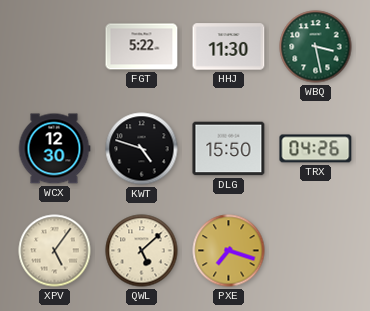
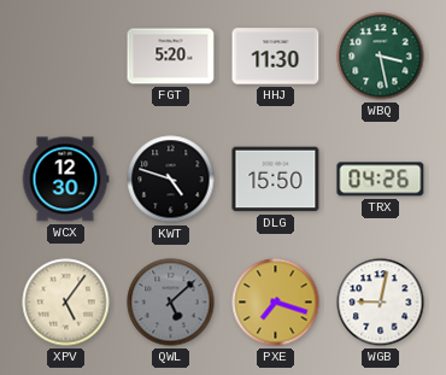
FGT: 5:22 -> 5:20 (171, 57)
QWL dial: cream -> grey (171, 303)
WGB: none -> 9:02 (381, 303)
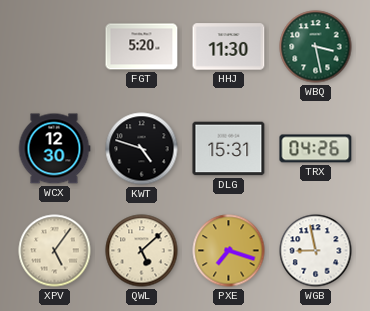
DLG: 15:50 -> 15:31 (229, 149)
QWL dial: grey -> cream (142, 251)
WGB: 9:02 -> 8:58 (316, 251)
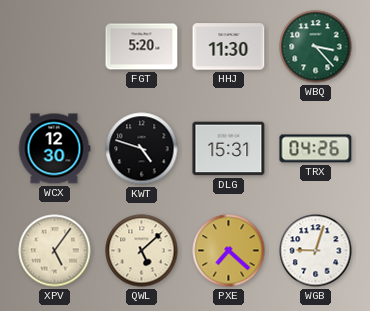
WBQ: 3:28 -> 3:23 (316, 47)
PXE: 7:18 -> 7:22 (229, 251)
WGB: 8:58 -> 9:03 (316, 251)
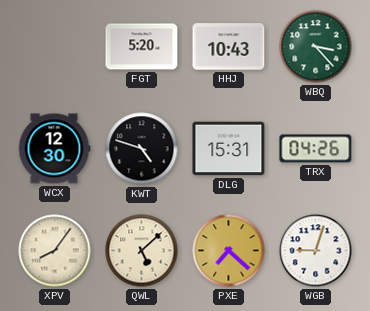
HHJ: 11:30 -> 10:43 (229, 47)
XPV: 5:06 -> 8:06 (55, 251)
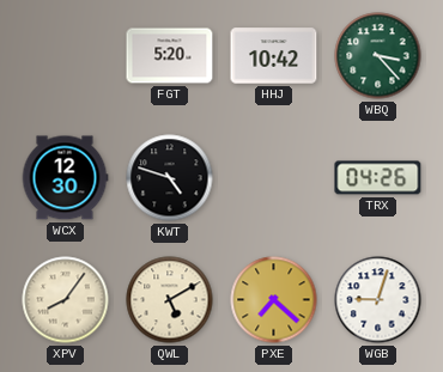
HHJ: 10:43 -> 10:42 (274, 56)
DLG: 15:31 -> none (229, 149)
QWL: 5:08 -> 5:10 (170, 300)
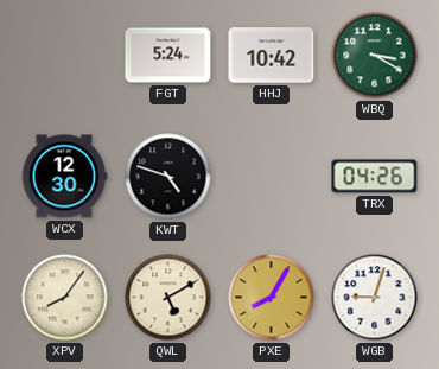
FGT: 5:20 -> 5:24 (168, 56)
WBQ: 3:23 -> 3:20 (375, 56)
PXE: 7:22 -> 8:05 (272, 298)
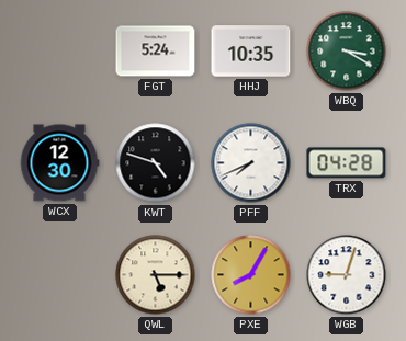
HHJ: 10:42 -> 10:35 (251, 52)
PFF: none -> 7:41 (251, 163)
TRX: 04:26 -> 04:28 (347, 163)
XPV: 8:06 -> none (65, 298)
QWL: 5:10 -> 5:15 (156, 275)
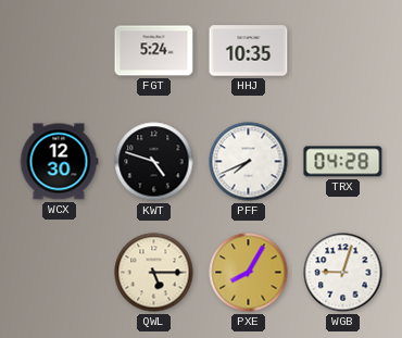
WBQ: 3:20 -> none (347, 52)
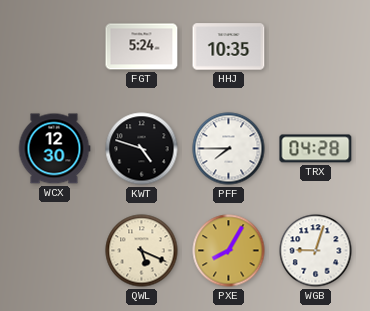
PFF: 7:41 -> 7:45 (229, 149)
QWL: 5:15 -> 5:19 (142, 251)
